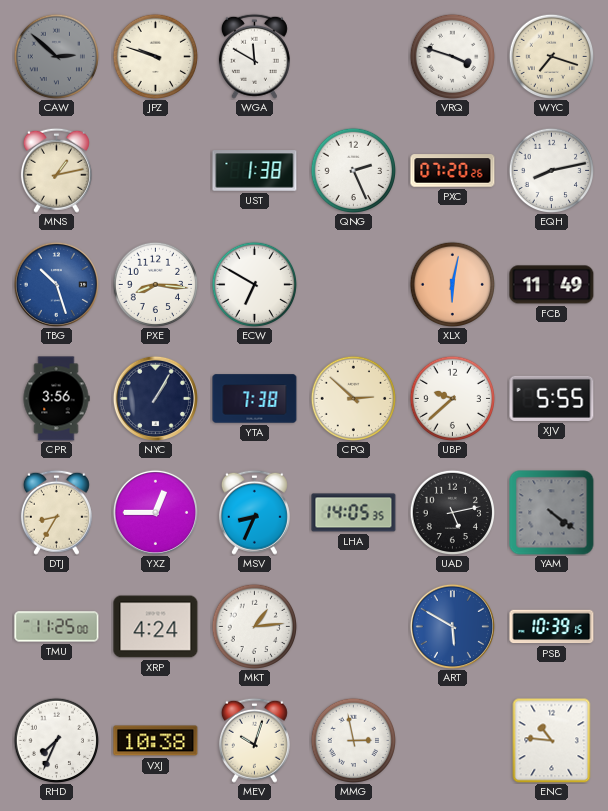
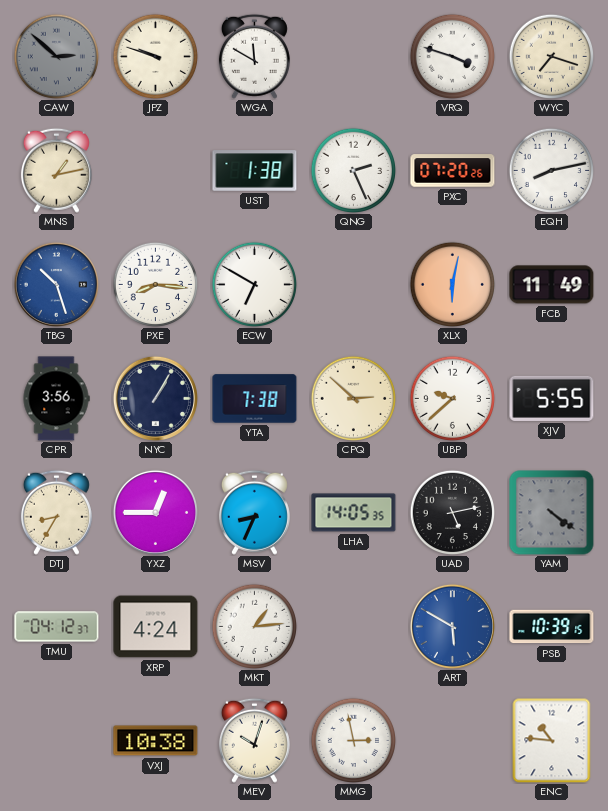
TMU: 11:25 -> 04:12 (57, 627)
RHD: 7:34 -> none (56, 740)
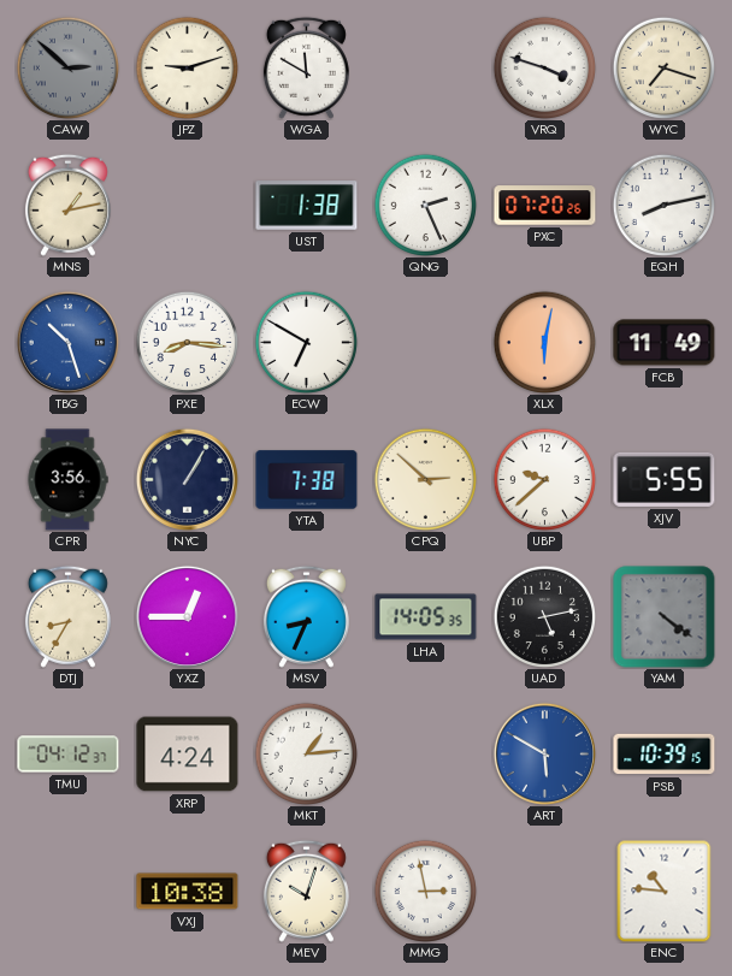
JPZ: 9:48 -> 9:12 (187, 67)
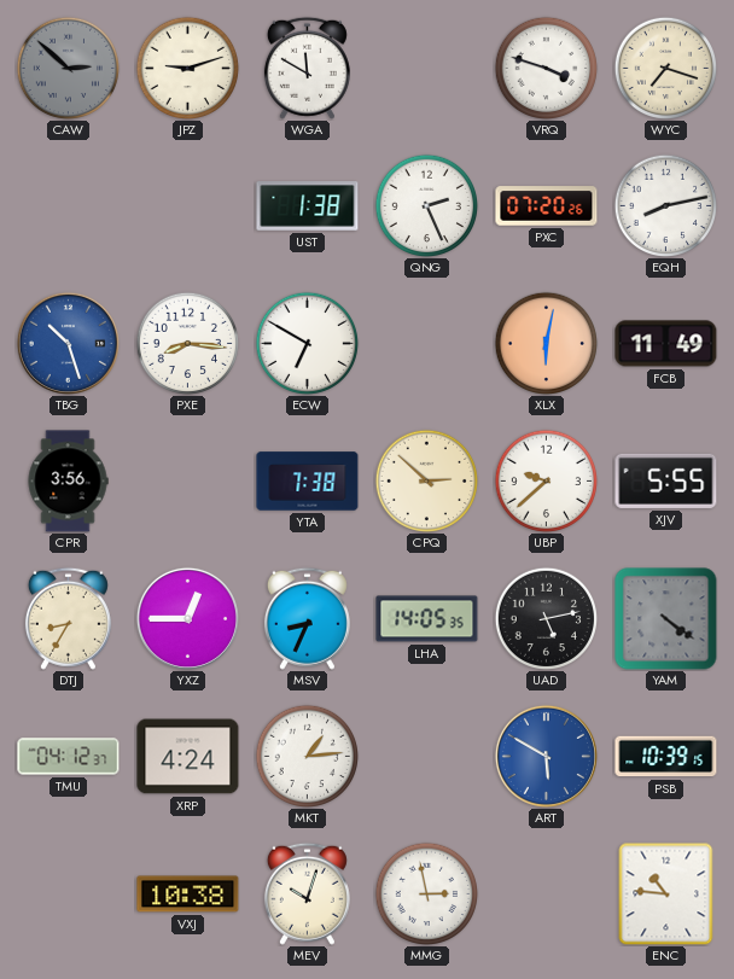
MNS: 1:13 -> none (67, 205)
NYC: 1:05 -> none (187, 479)
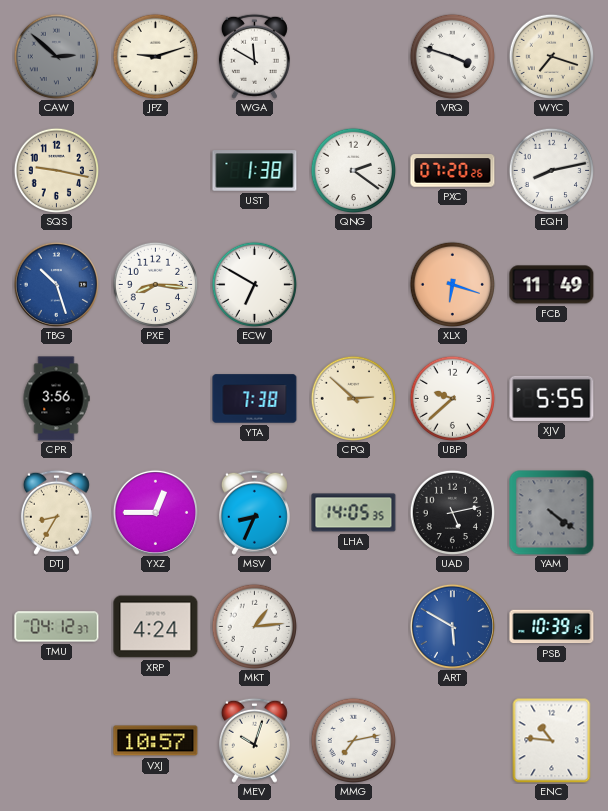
SQS: none -> 9:17 (56, 170)
QNG: 2:26 -> 2:21 (353, 170)
XLX: 6:02 -> 6:18 (452, 284)
VXJ: 10:38 -> 10:57 (156, 741)
MMG: 2:58 -> 7:13 (353, 740)
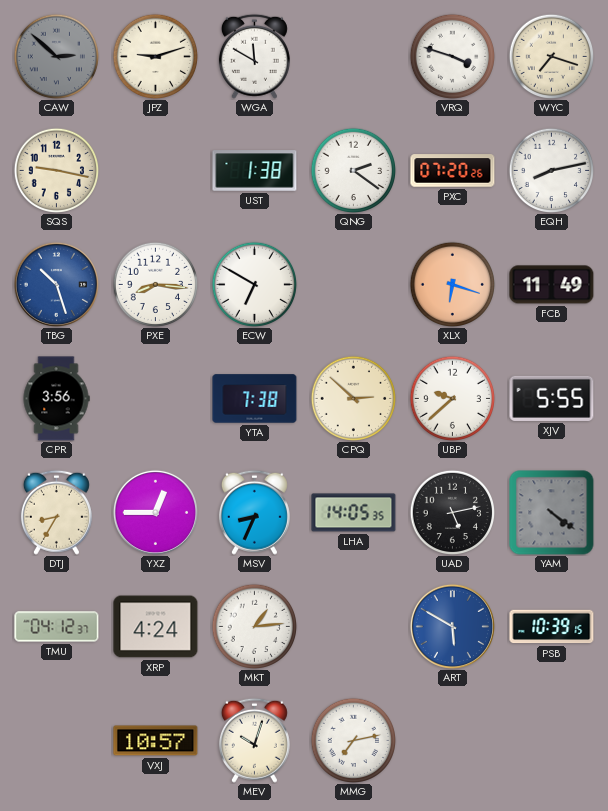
ENC: 10:46 -> none (552, 740)
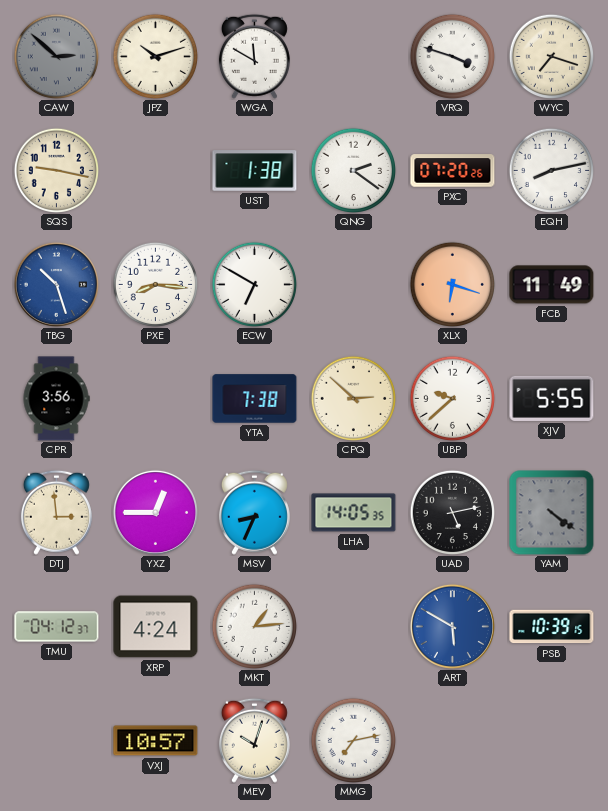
JPZ: 9:12 -> 10:12 (155, 56)
DTJ: 8:35 -> 2:59 (56, 512)
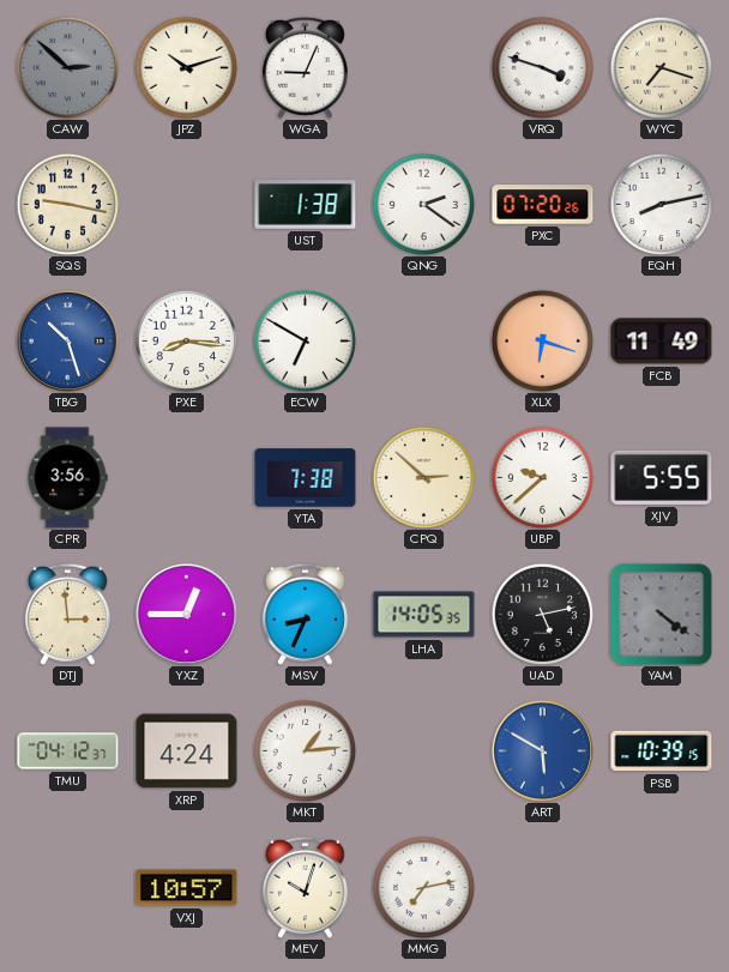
WGA: 11:50 -> 9:04 (305, 67)
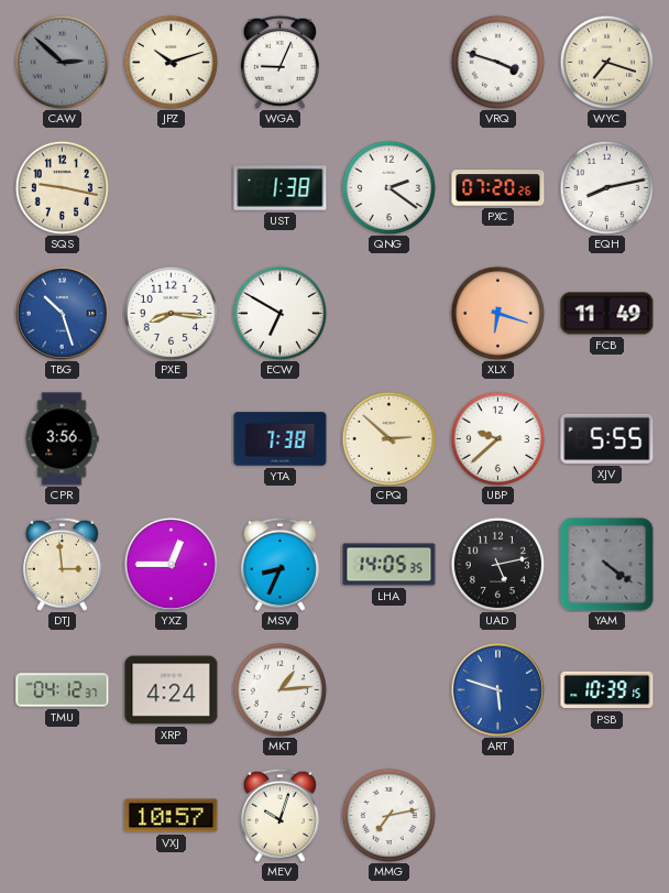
ART: 5:50 -> 5:48 (497, 689)
